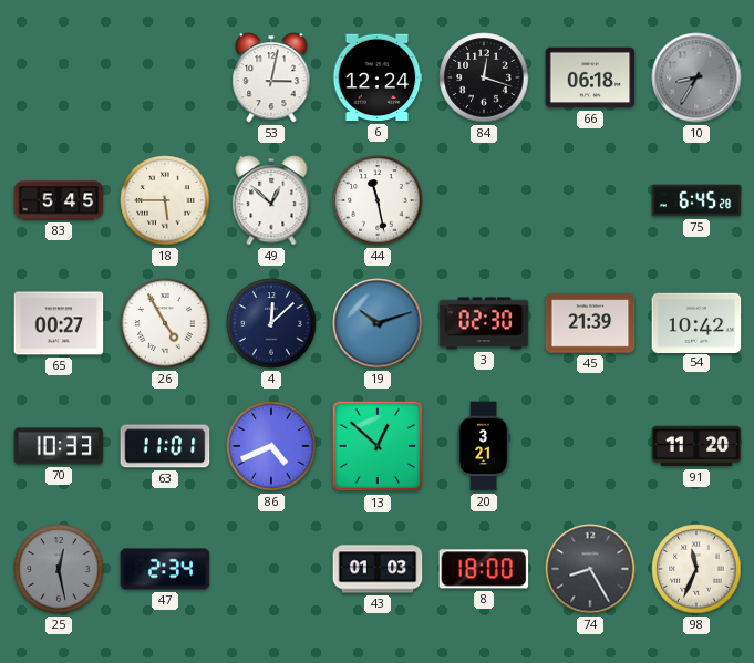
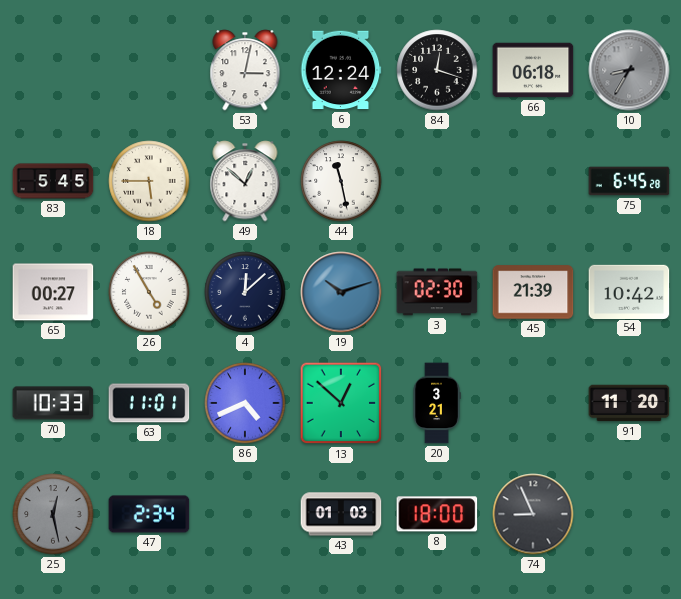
74: 8:25 -> 8:56 (533, 514)
98: 11:34 -> none (696, 569)
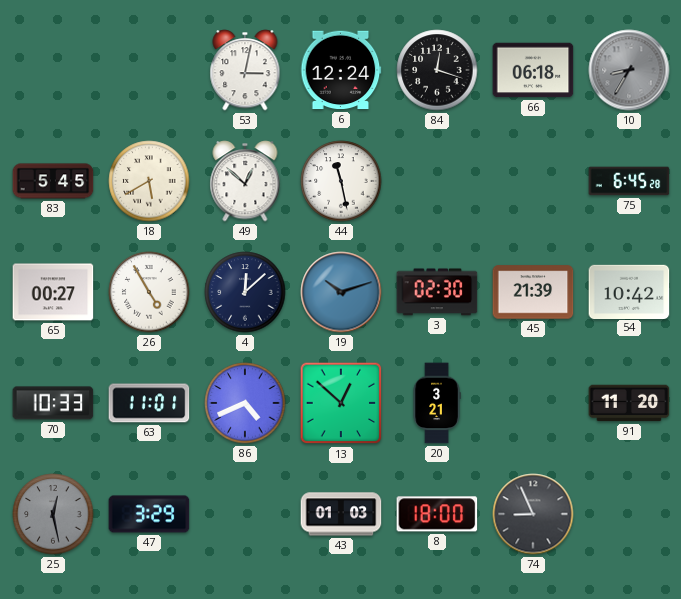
18: 5:45 -> 5:40 (149, 181)
47: 2:34 -> 3:29 (149, 514)
